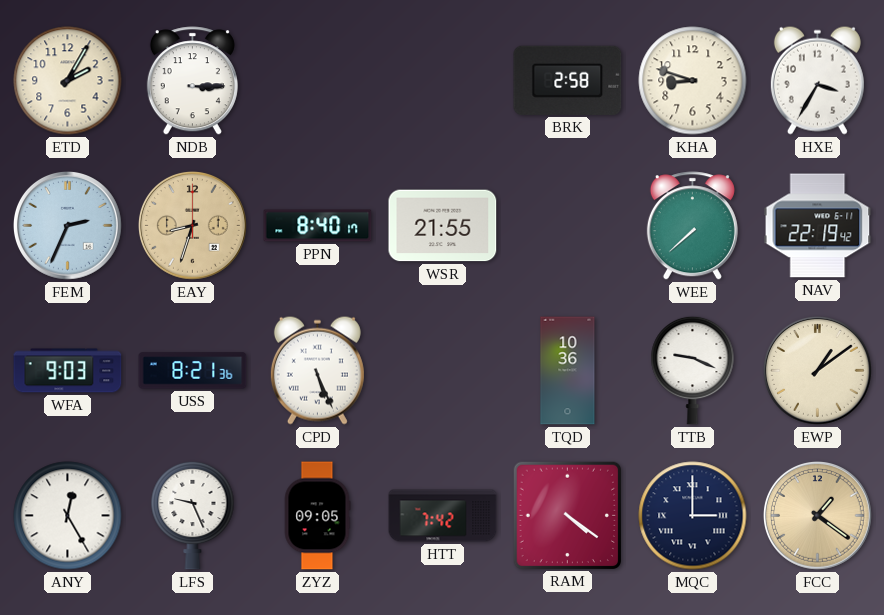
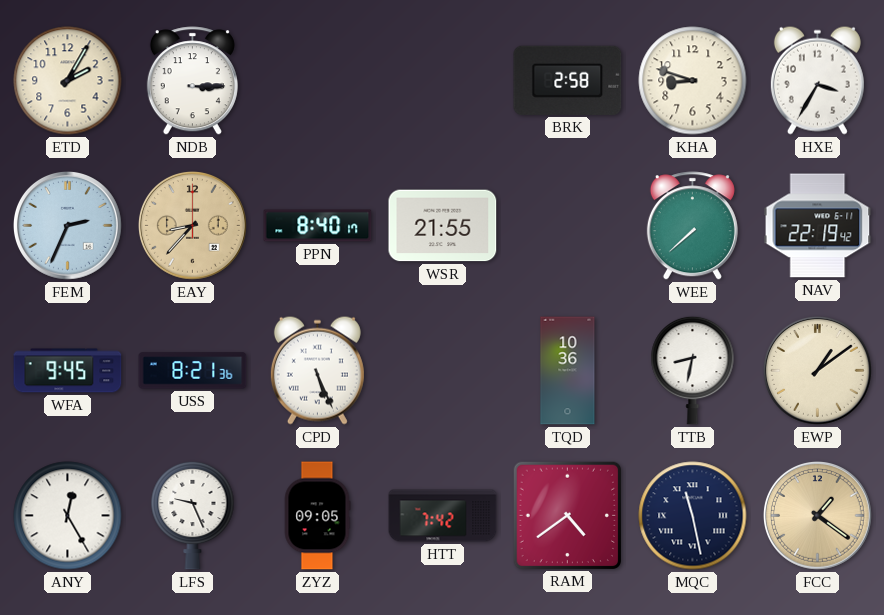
EAY: 8:33 -> 8:37 (193, 226)
WFA: 9:03 -> 9:45 (68, 371)
TTB: 9:19 -> 8:32 (693, 370)
RAM: 4:21 -> 4:39 (567, 515)
MQC: 3:00 -> 11:28 (693, 516)
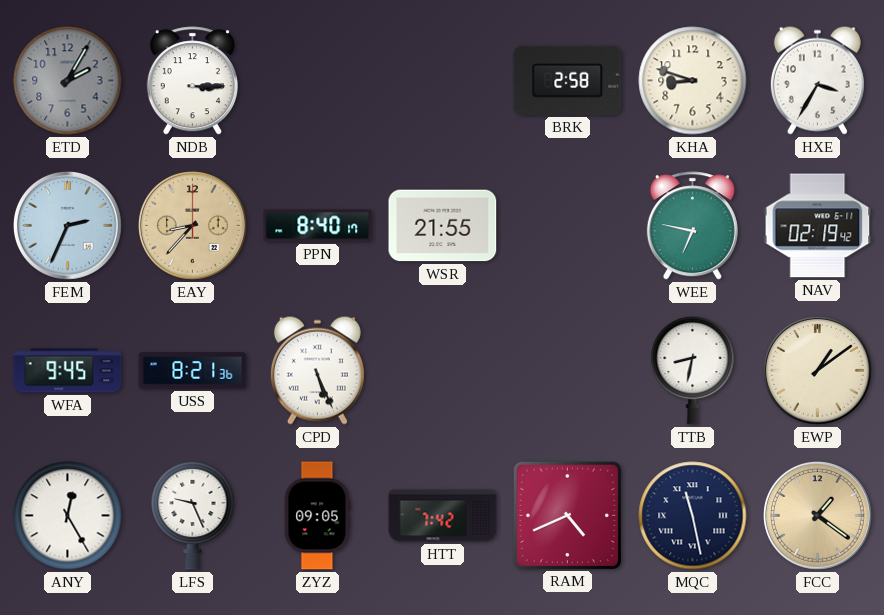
ETD dial: cream -> grey (68, 81)
WEE: 7:38 -> 6:47 (692, 226)
NAV: 22:19 -> 02:19 (818, 226)
TQD: 10:36 -> none (568, 371)
RAM: 4:39 -> 4:41 (567, 515)
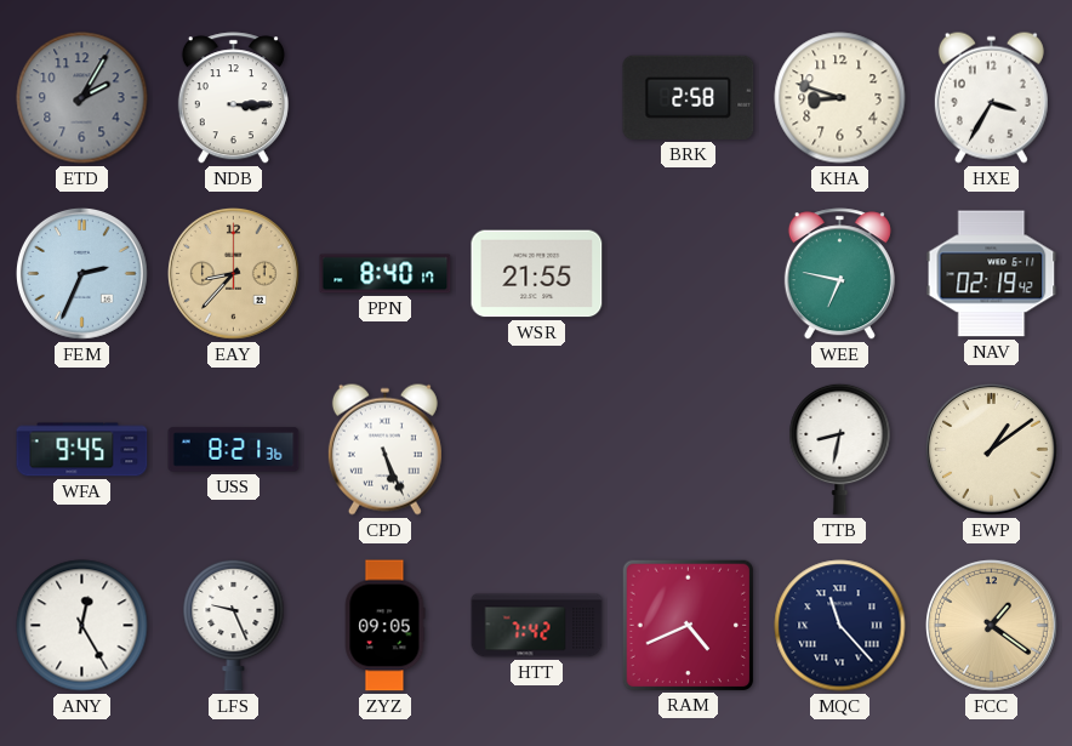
MQC: 11:28 -> 11:23 (840, 626)
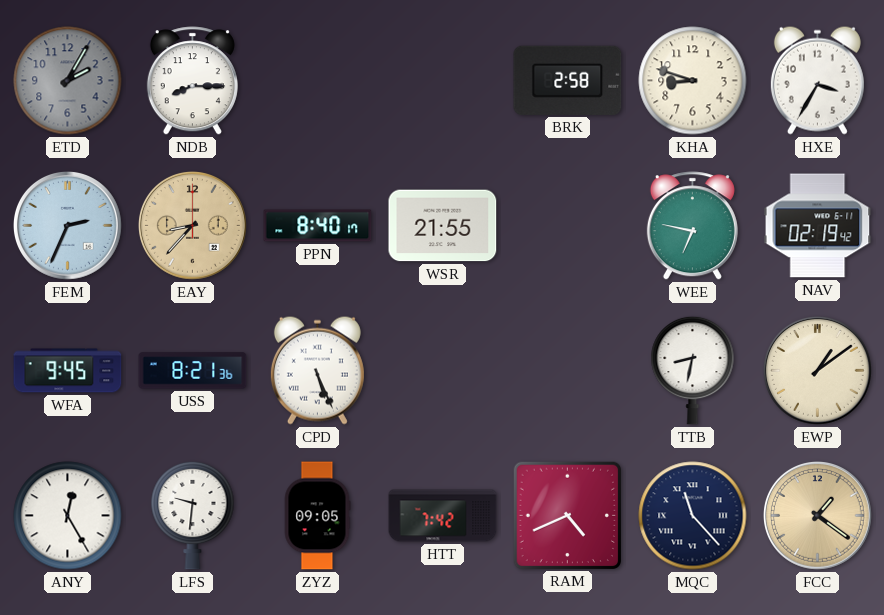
NDB: 3:15 -> 8:15 (192, 81)
LFS: 9:26 -> 9:31 (193, 515)
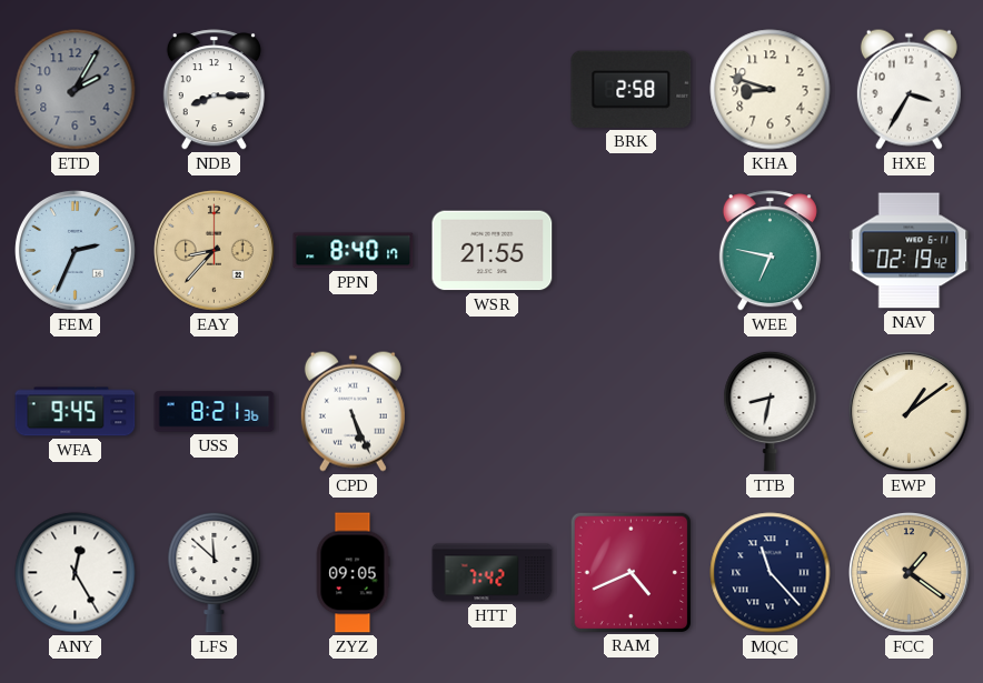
LFS: 9:31 -> 11:52 (215, 572)
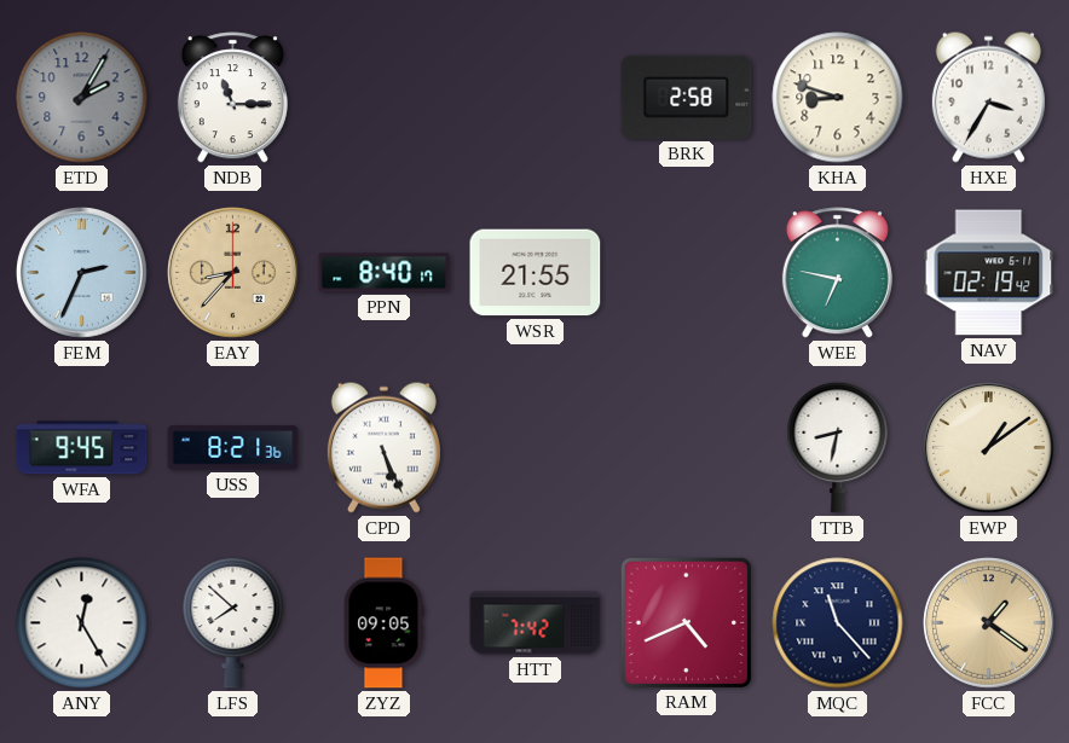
NDB: 8:15 -> 11:15 (232, 98)
LFS: 11:52 -> 7:52 (233, 622)
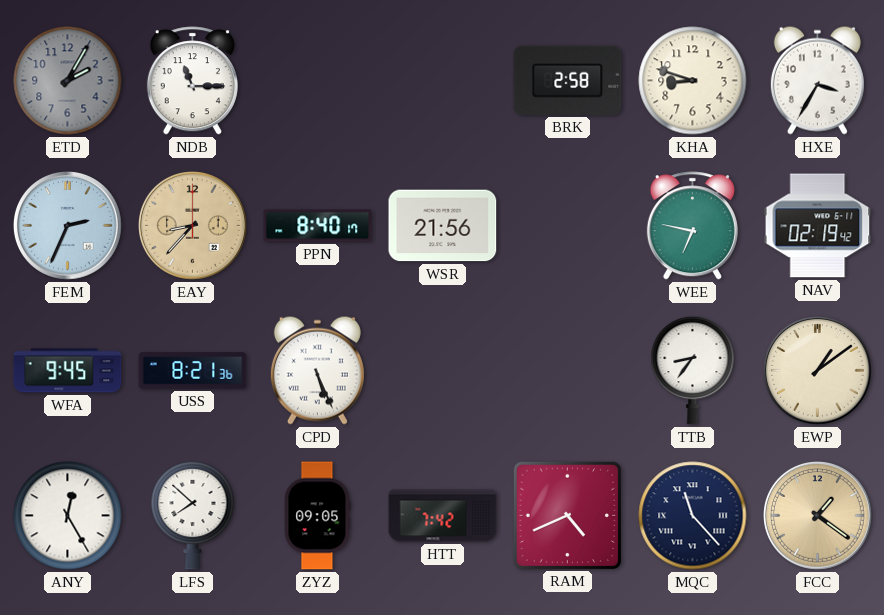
WSR: 21:55 -> 21:56 (443, 226)
TTB: 8:32 -> 8:36 (693, 370)
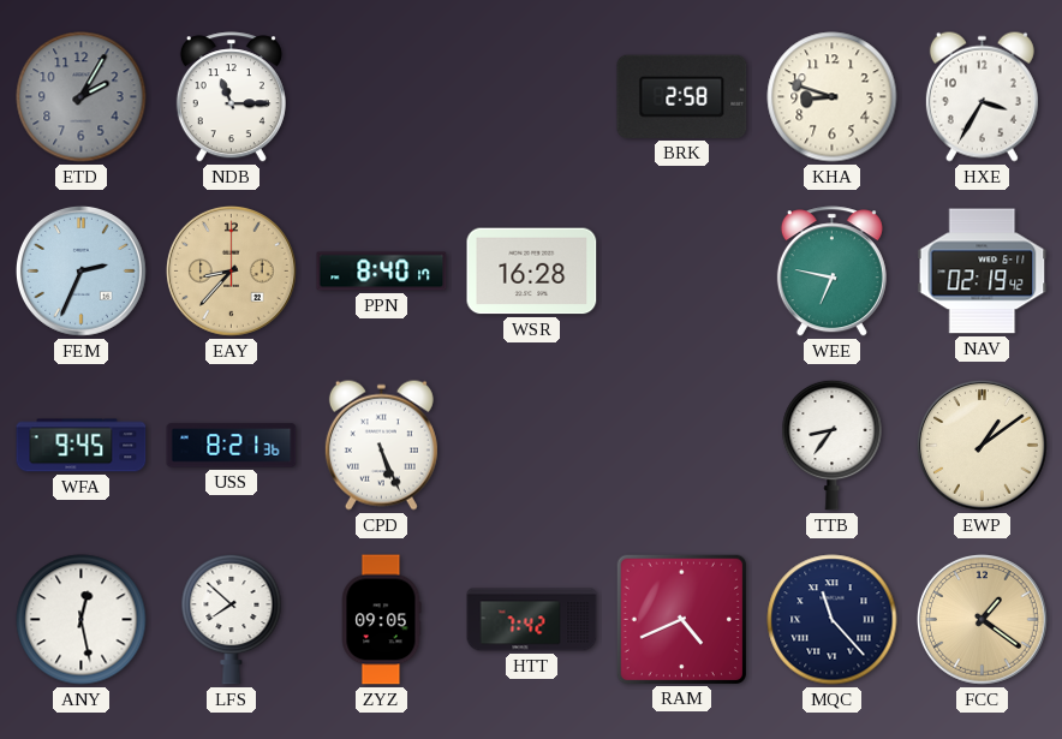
WSR: 21:56 -> 16:28 (532, 272)
ANY: 12:25 -> 12:28 (82, 620)
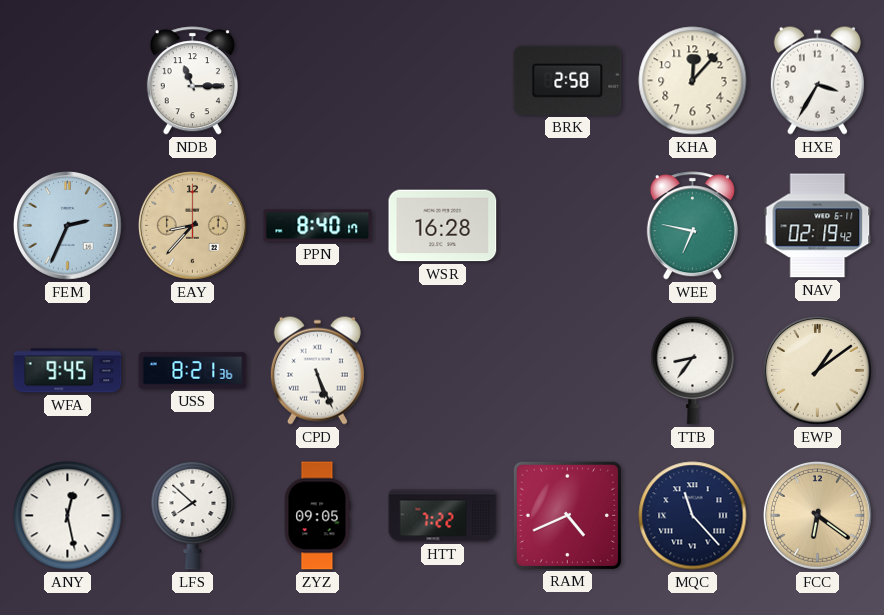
ETD: 2:05 -> none (82, 97)
KHA: 8:48 -> 12:07 (693, 81)
HTT: 7:42 -> 7:22 (443, 516)
FCC: 1:21 -> 6:21 (818, 516)
